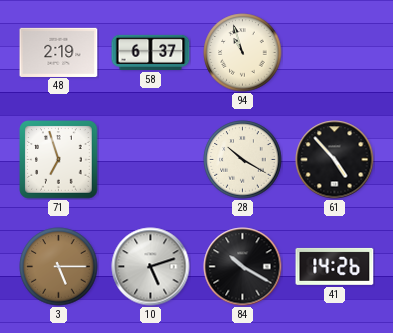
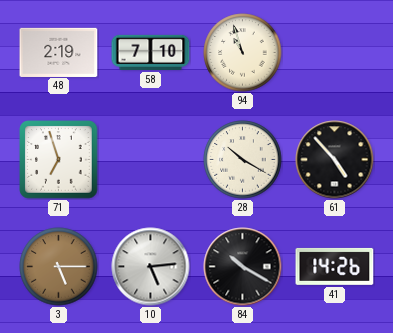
58: 6:37 -> 7:10 (151, 52)
10: 5:12 -> 5:14 (151, 267)
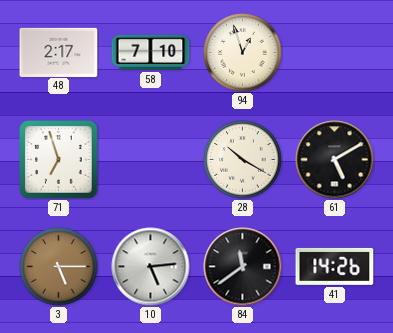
48: 2:19 -> 2:17 (59, 52)
94: 10:57 -> 12:57 (243, 53)
61: 4:53 -> 5:10 (335, 160)
84: 10:20 -> 11:39 (243, 267)
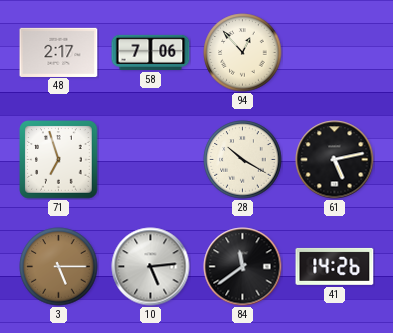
58: 7:10 -> 7:06 (151, 52)
94: 12:57 -> 12:53 (243, 53)
61: 5:10 -> 5:13 (335, 160)
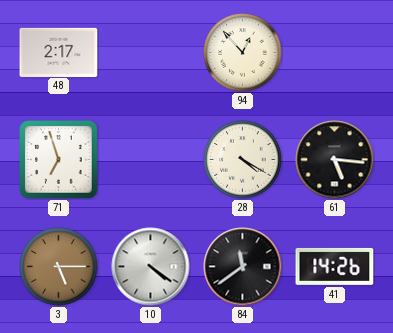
58: 7:06 -> none (151, 52)
28: 10:20 -> 4:20 (243, 160)
61: 5:13 -> 5:16 (335, 160)
10: 5:14 -> 4:21 (151, 267)
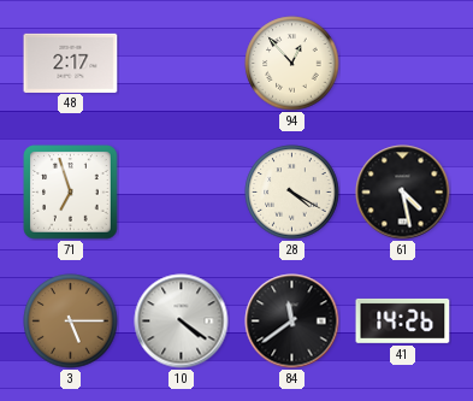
61: 5:16 -> 4:28 (403, 193)
